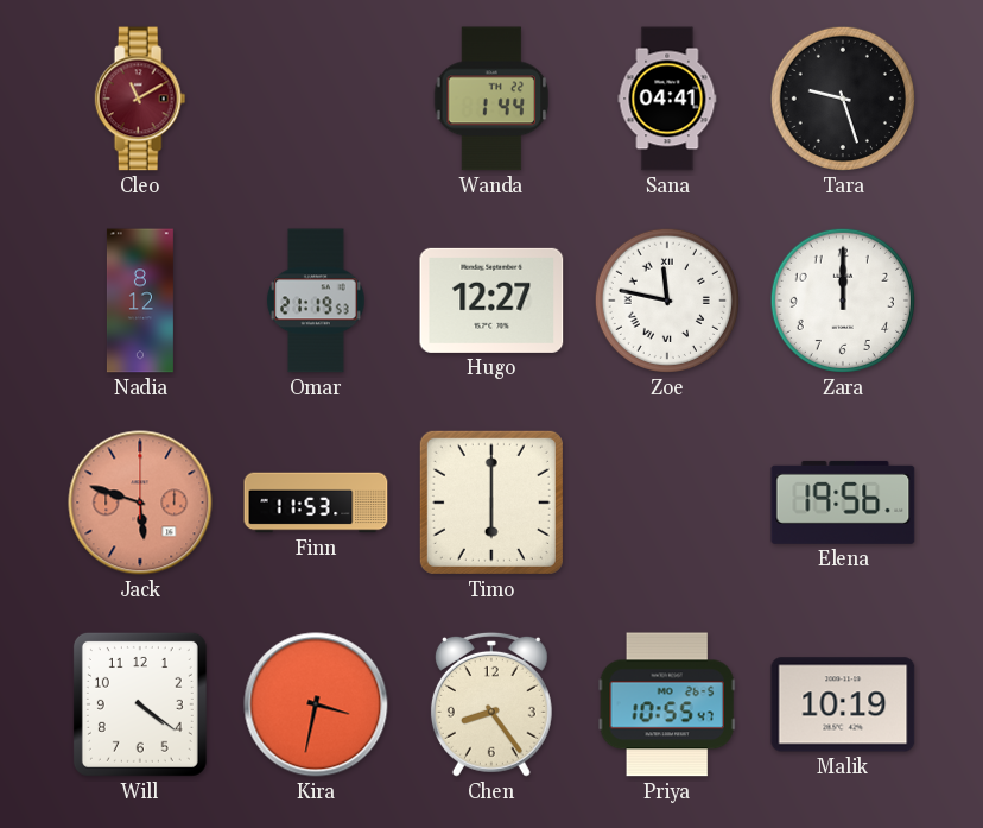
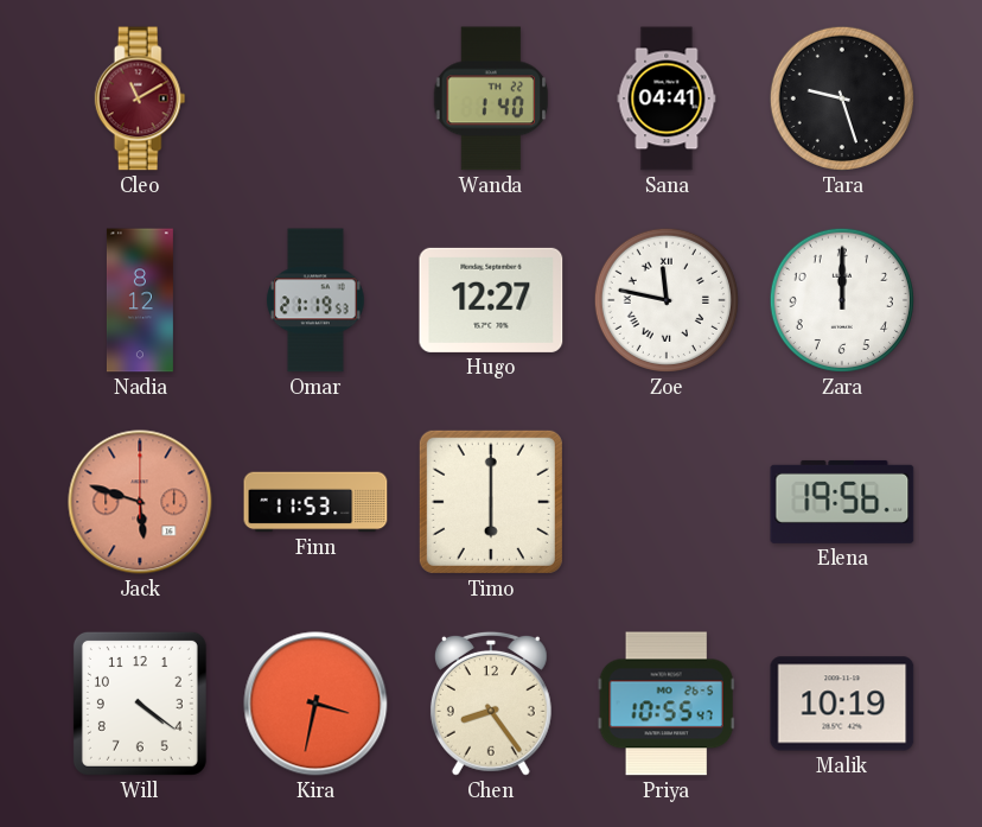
Wanda: 1:44 -> 1:40 (491, 98)
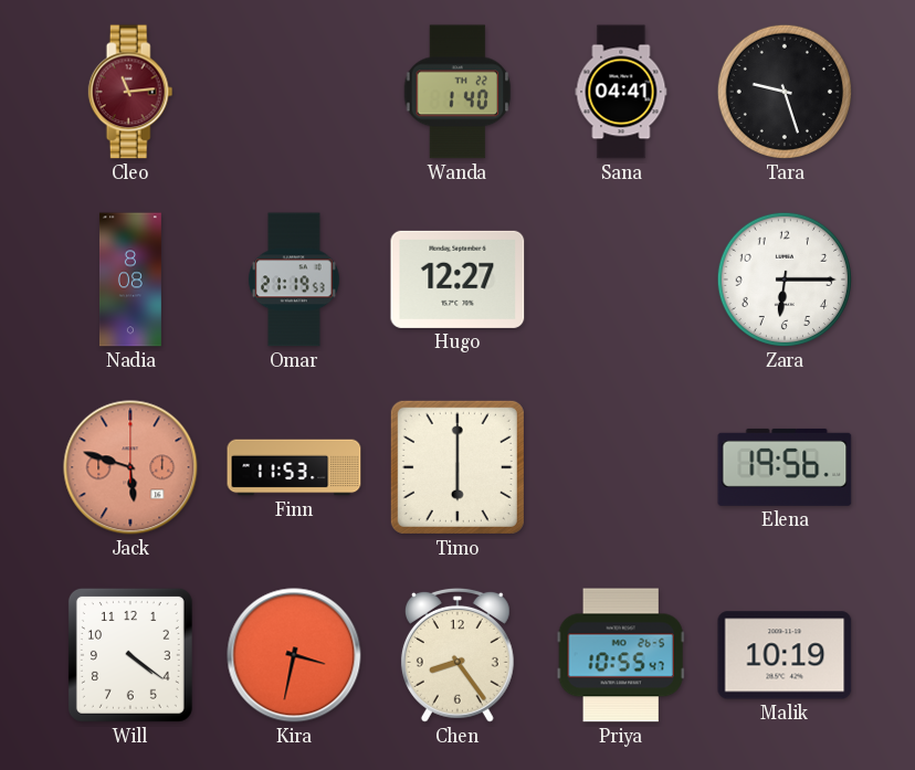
Cleo: 11:10 -> 11:14 (130, 92)
Nadia: 8:12 -> 8:08 (130, 279)
Zoe: 11:47 -> none (667, 300)
Zara: 12:00 -> 6:15 (785, 279)
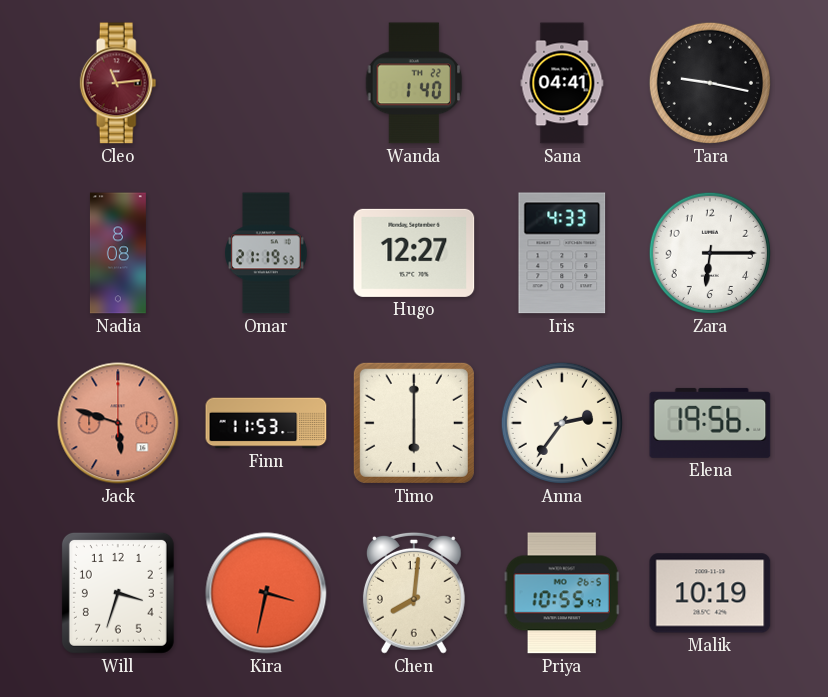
Tara: 9:27 -> 9:17 (710, 83)
Iris: none -> 4:33 (562, 253)
Anna: none -> 2:36 (562, 423)
Will: 4:21 -> 3:33 (118, 593)
Chen: 8:24 -> 8:01 (414, 593)
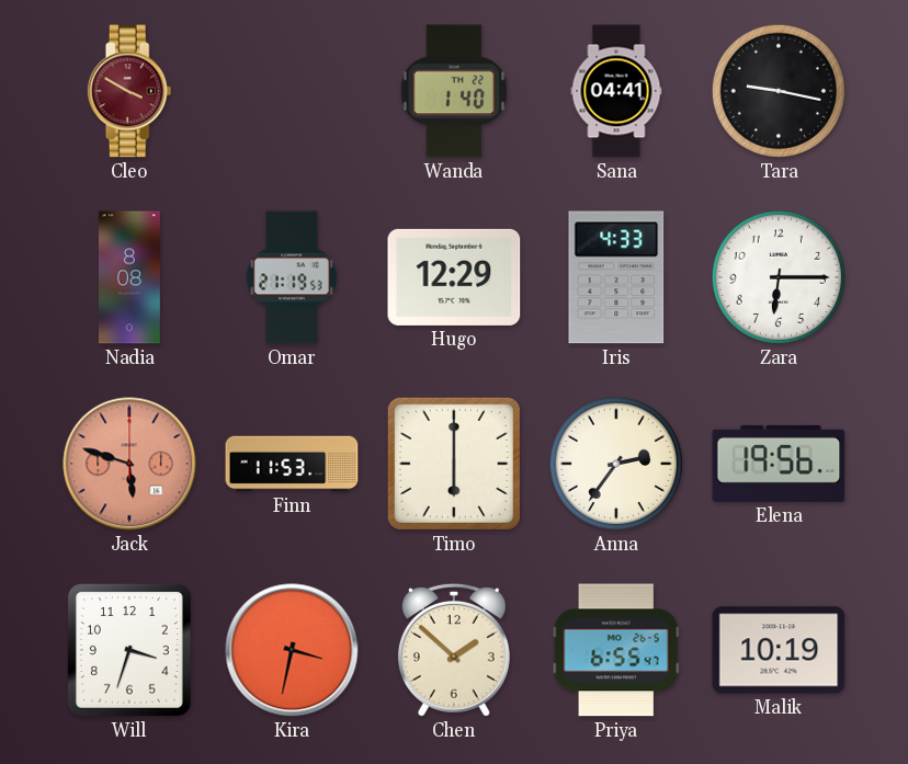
Cleo: 11:14 -> 3:50 (129, 91)
Hugo: 12:27 -> 12:29 (454, 277)
Chen: 8:01 -> 1:52 (454, 650)
Priya: 10:55 -> 6:55 (616, 650)
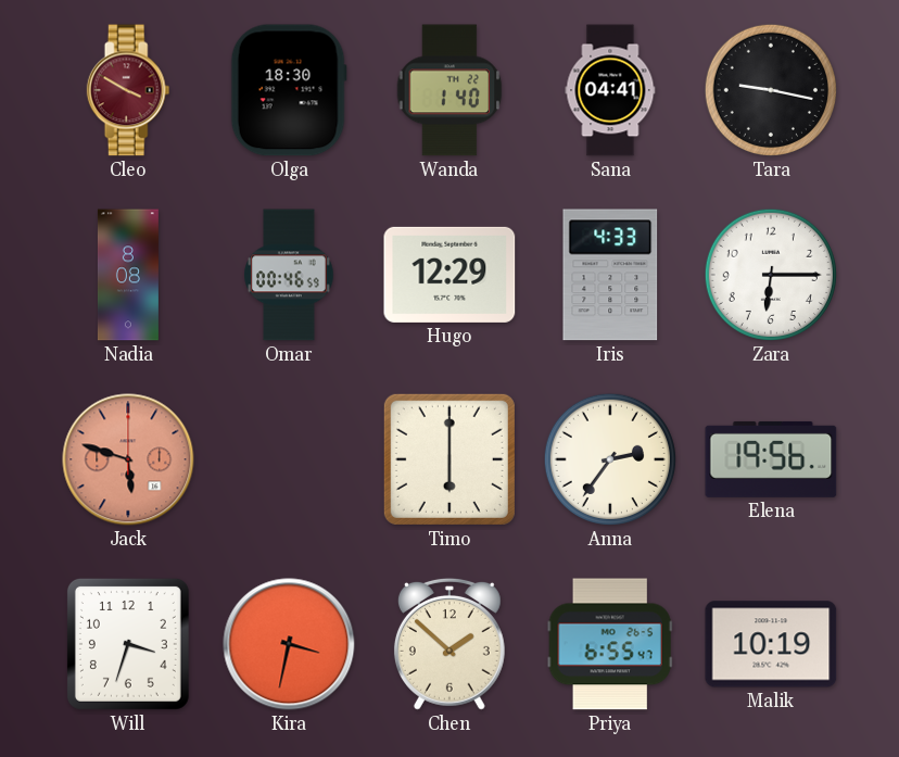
Olga: none -> 18:30 (289, 90)
Omar: 21:19 -> 00:46 (289, 275)
Finn: 11:53 -> none (292, 464)
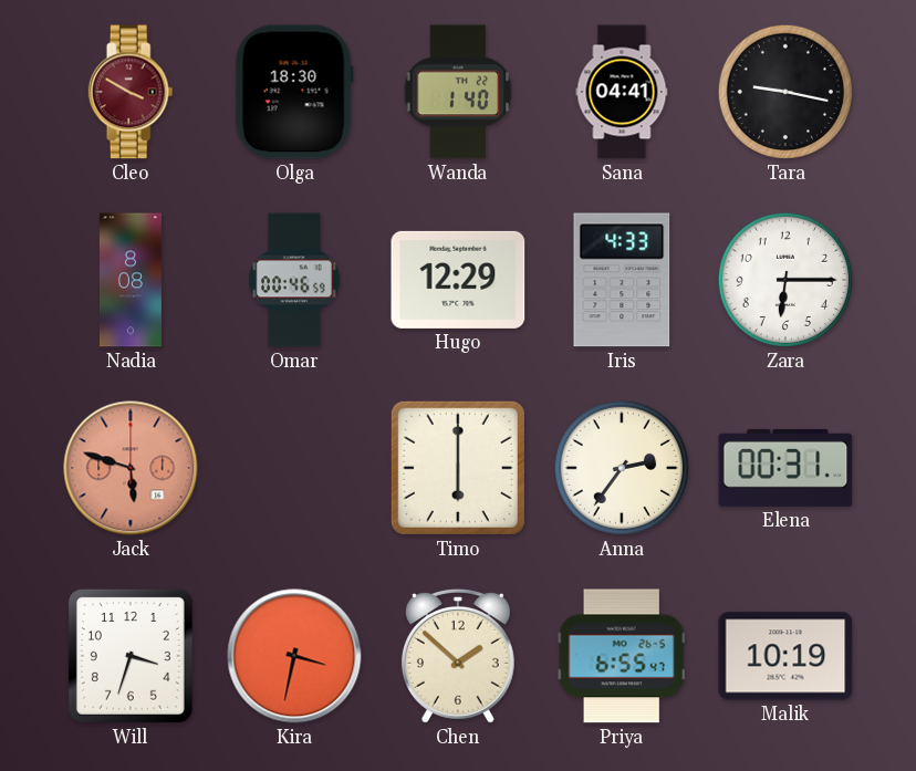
Elena: 19:56 -> 00:31 (785, 468)
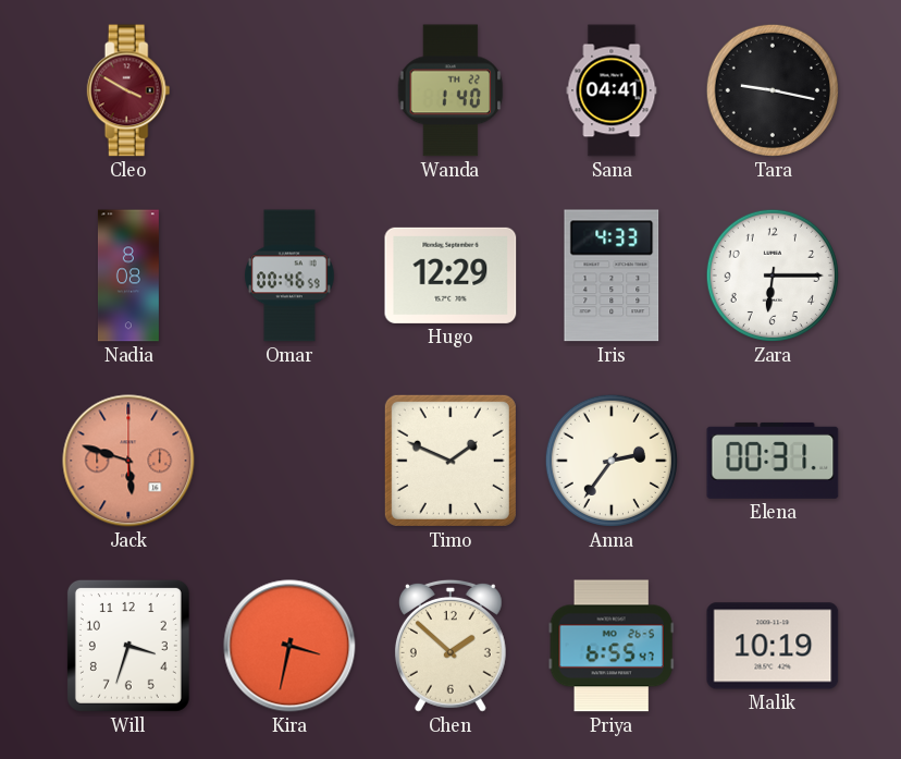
Olga: 18:30 -> none (294, 92)
Timo: 6:00 -> 1:49 (450, 461)
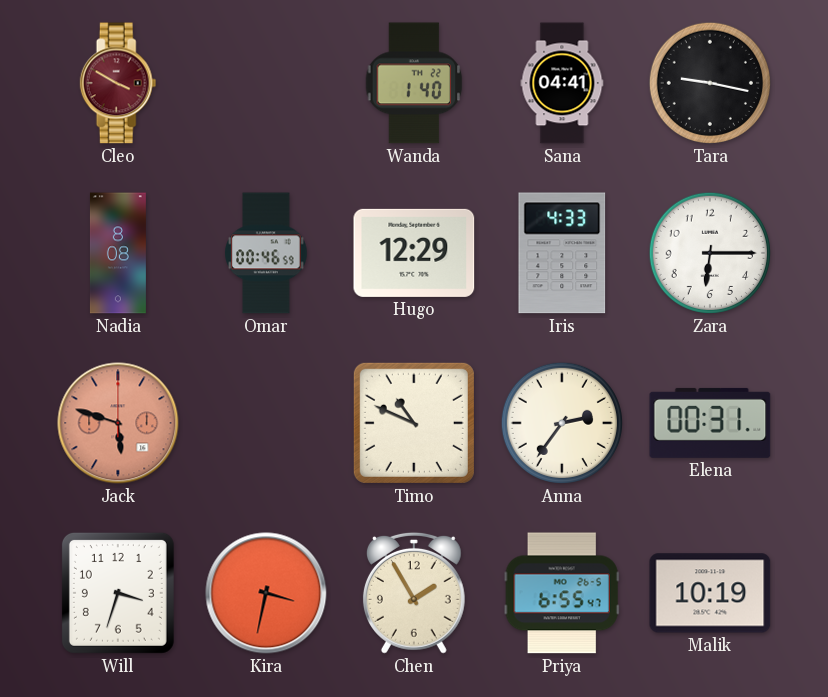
Timo: 1:49 -> 10:49 (414, 423)
Chen: 1:52 -> 1:55 (414, 593)
